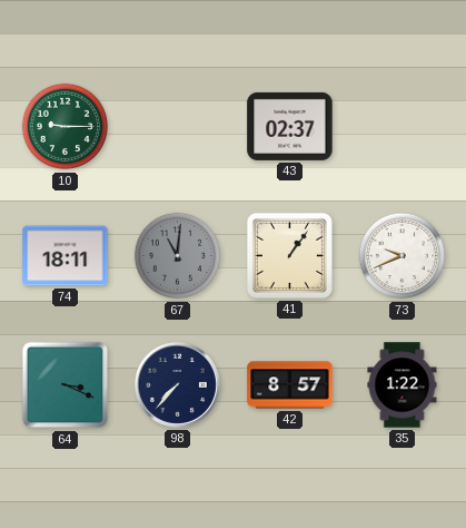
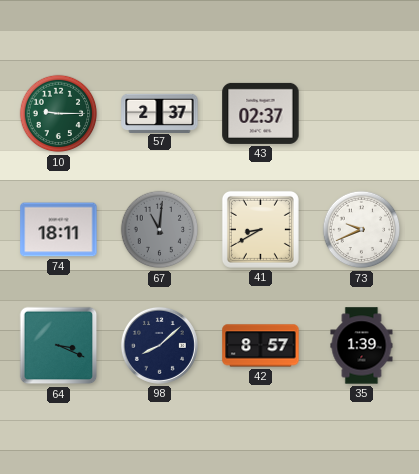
57: none -> 2:37 (160, 113)
41: 1:06 -> 8:40 (260, 229)
98: 7:37 -> 8:08 (159, 345)
35: 1:22 -> 1:39 (362, 346)
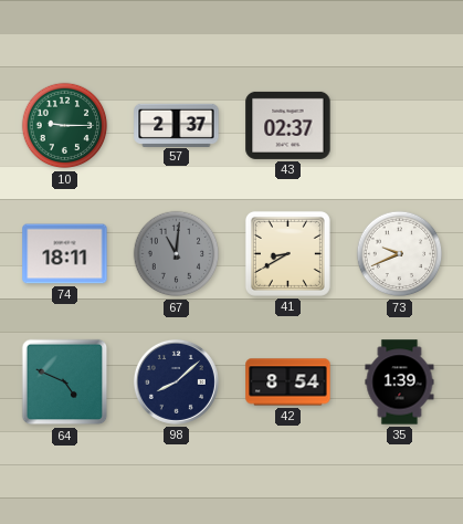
64: 3:19 -> 4:49 (65, 382)
42: 8:57 -> 8:54 (288, 382)
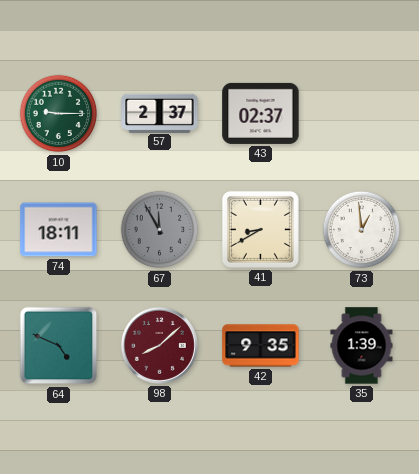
67: 11:01 -> 11:55 (160, 230)
73: 9:41 -> 12:59 (362, 230)
98 dial: navy -> burgundy (159, 345)
42: 8:54 -> 9:35 (261, 346)
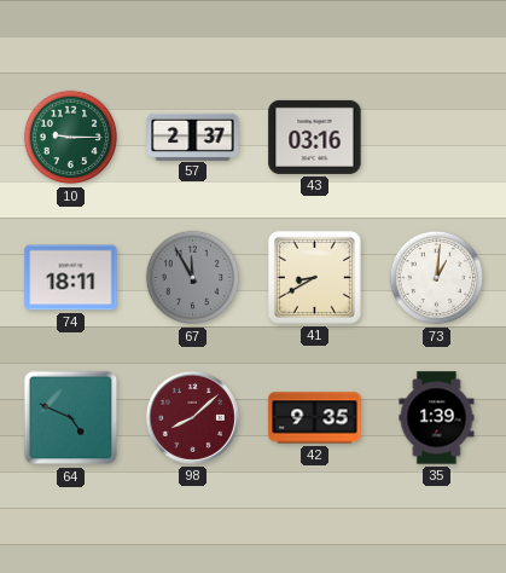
43: 02:37 -> 03:16 (315, 137)
73: 12:59 -> 1:01 (437, 278)
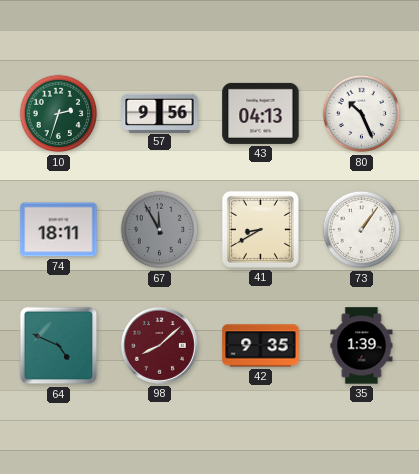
10: 9:15 -> 2:33 (59, 114)
57: 2:37 -> 9:56 (160, 113)
43: 03:16 -> 04:13 (261, 113)
80: none -> 10:26 (362, 114)
73: 1:01 -> 1:06 (362, 230)
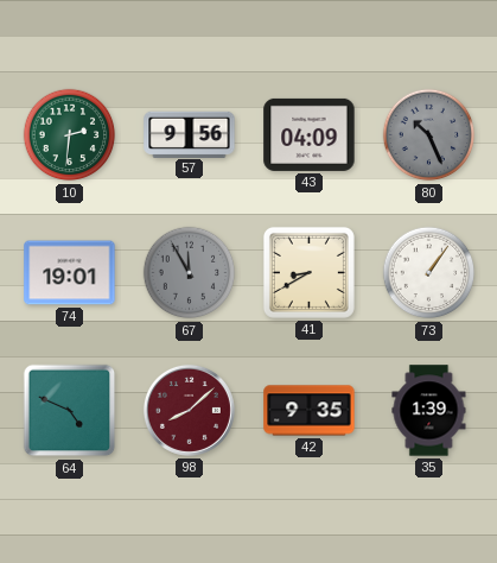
10: 2:33 -> 2:31 (70, 135)
43: 04:13 -> 04:09 (310, 134)
80 dial: white -> grey (429, 135)
74: 18:11 -> 19:01 (70, 273)
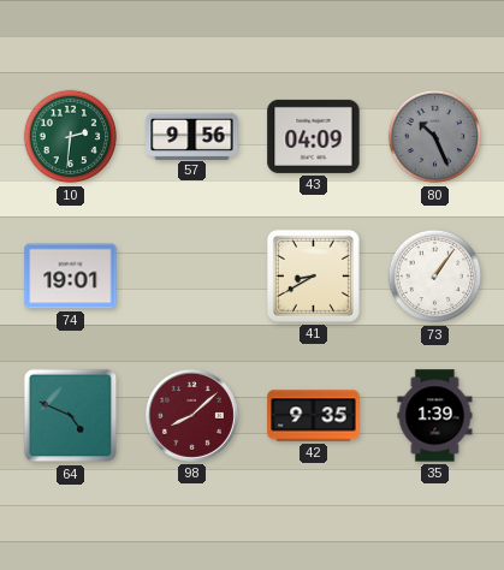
67: 11:55 -> none (190, 273)
